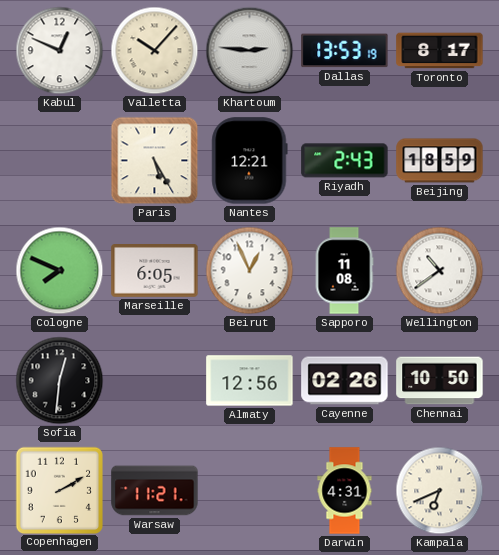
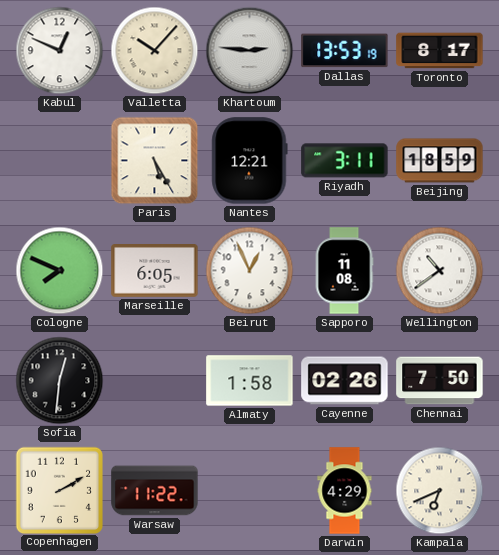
Riyadh: 2:43 -> 3:11 (345, 161)
Almaty: 12:56 -> 1:58 (250, 381)
Chennai: 10:50 -> 7:50 (440, 381)
Warsaw: 11:21 -> 11:22 (155, 491)
Darwin: 4:31 -> 4:29 (345, 491)
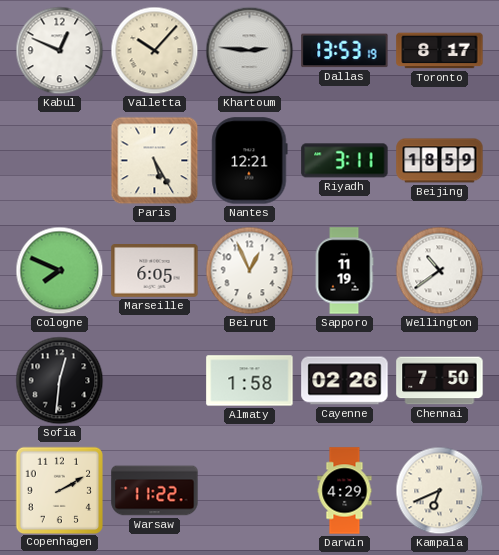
Sapporo: 11:08 -> 11:19 (344, 271)
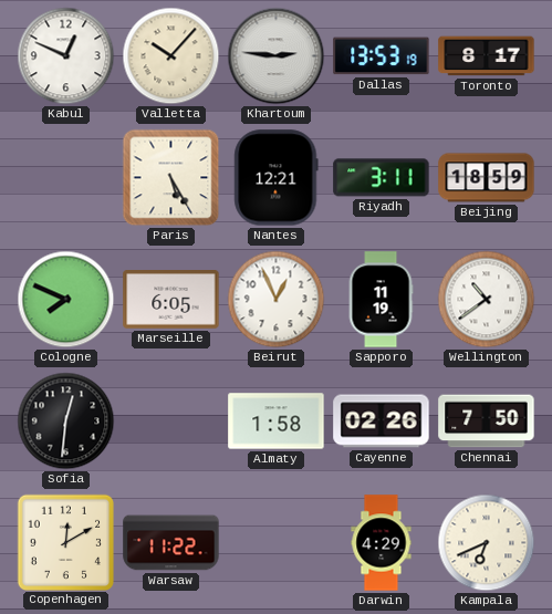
Copenhagen: 2:10 -> 12:10 (65, 542)
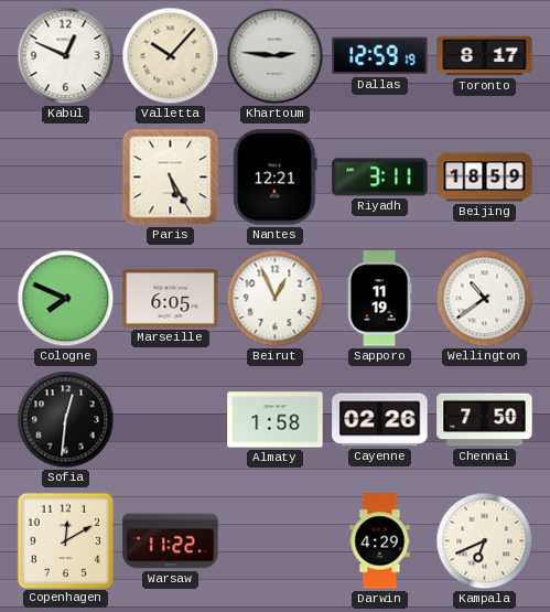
Dallas: 13:53 -> 12:59 (380, 56)
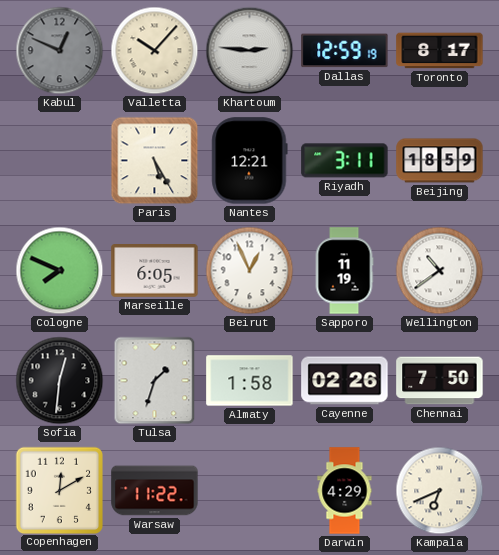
Kabul dial: white -> grey (60, 51)
Tulsa: none -> 1:33 (155, 381)
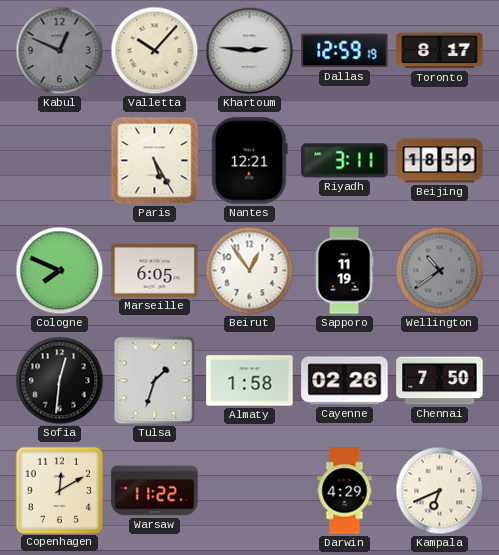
Beirut: 12:56 -> 12:54 (250, 271)
Wellington dial: white -> grey (440, 271)
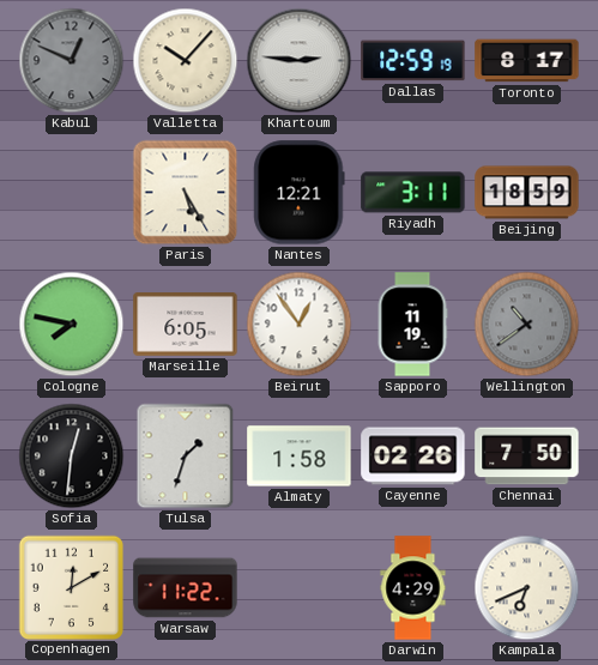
Cologne: 7:49 -> 7:47 (72, 325)
